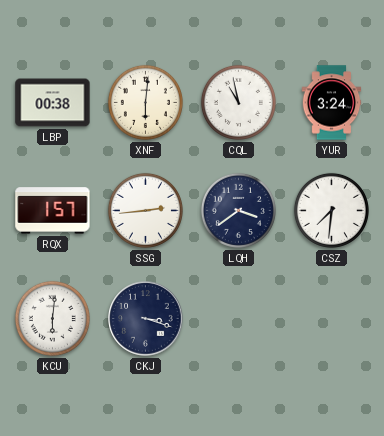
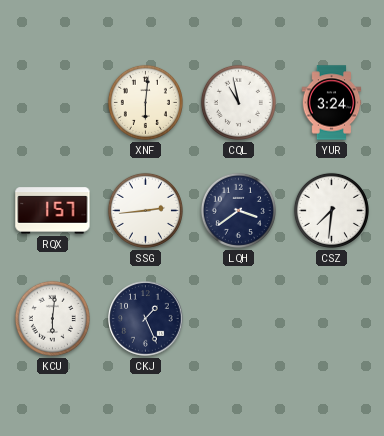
LBP: 00:38 -> none (53, 103)
CKJ: 3:18 -> 1:26 (146, 319)
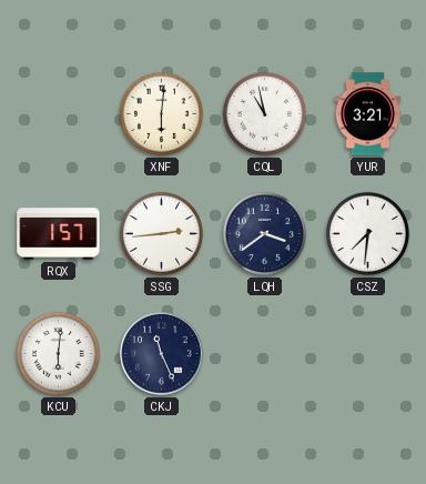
YUR: 3:24 -> 3:21 (368, 114)
CKJ: 1:26 -> 11:26 (162, 354)
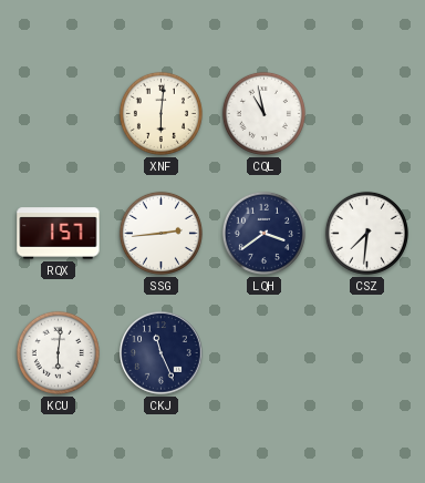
YUR: 3:21 -> none (368, 114)
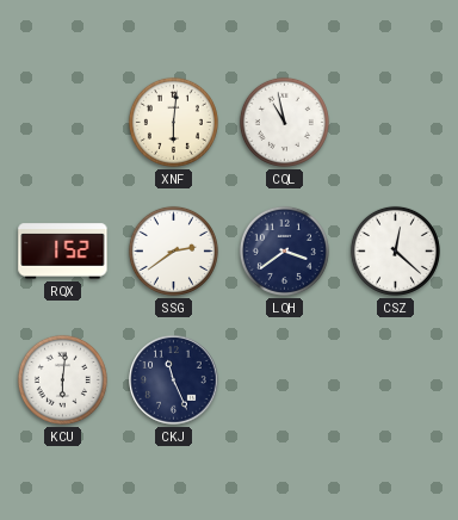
RQX: 1:57 -> 1:52 (63, 252)
SSG: 2:44 -> 2:39 (173, 250)
CSZ: 7:31 -> 12:22 (395, 250)
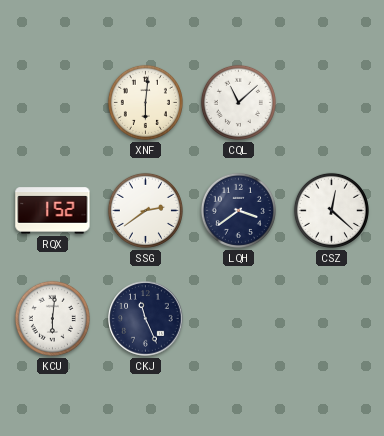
CQL: 10:58 -> 11:08 (238, 102)
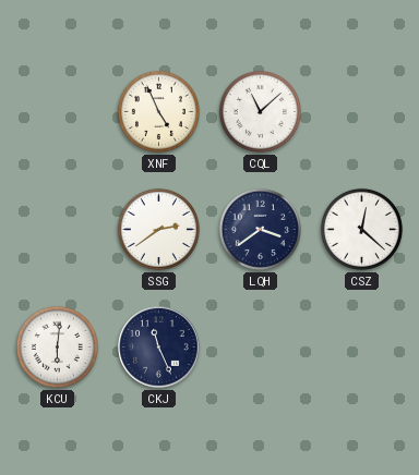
XNF: 6:01 -> 4:56 (158, 111)
RQX: 1:52 -> none (53, 211)
